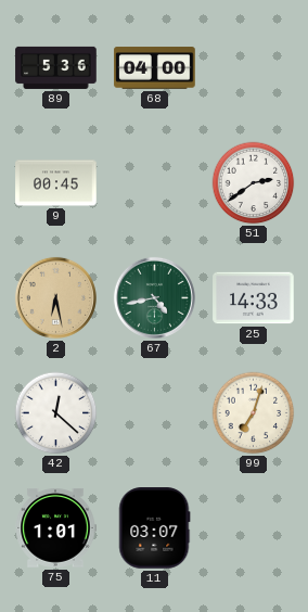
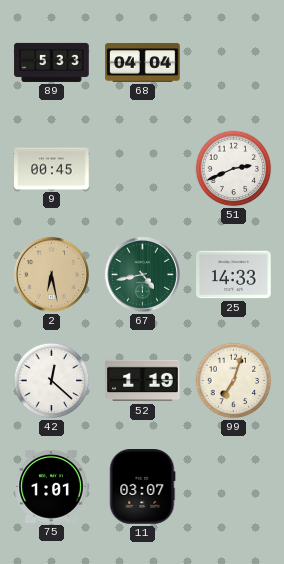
89: 5:36 -> 5:33 (52, 62)
68: 04:00 -> 04:04 (143, 63)
51: 2:39 -> 2:41 (234, 169)
52: none -> 1:19 (143, 381)
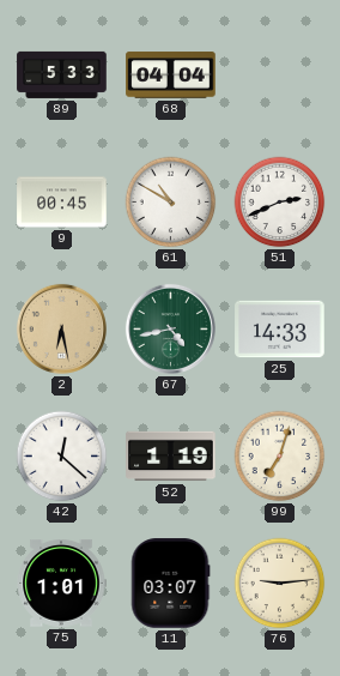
61: none -> 10:50 (171, 203)
76: none -> 9:14 (280, 584)
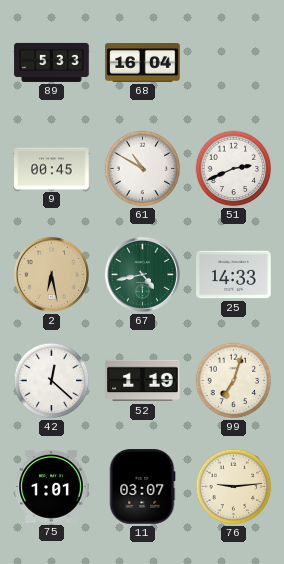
68: 04:04 -> 16:04 (143, 63)
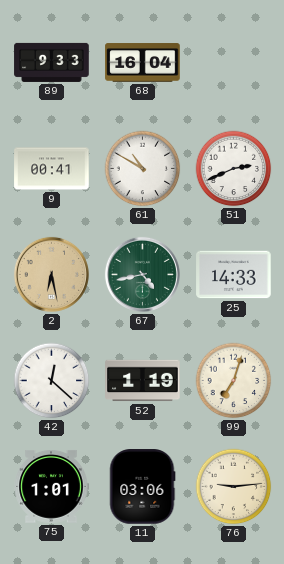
89: 5:33 -> 9:33 (52, 62)
9: 00:45 -> 00:41 (52, 169)
11: 03:07 -> 03:06 (142, 487)
